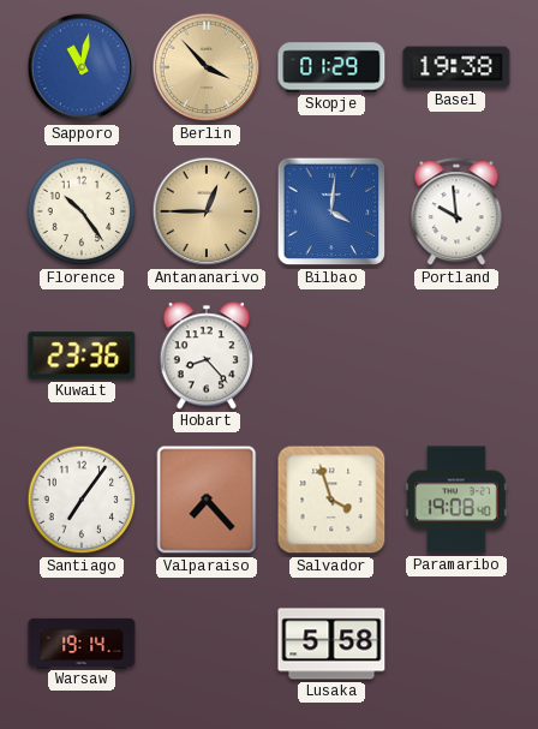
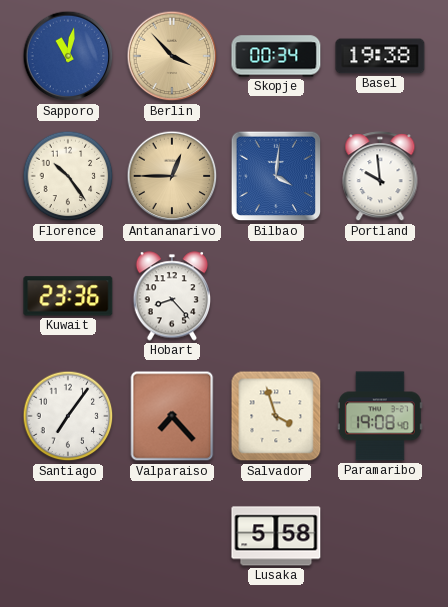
Skopje: 01:29 -> 00:34 (276, 56)
Warsaw: 19:14 -> none (82, 643)
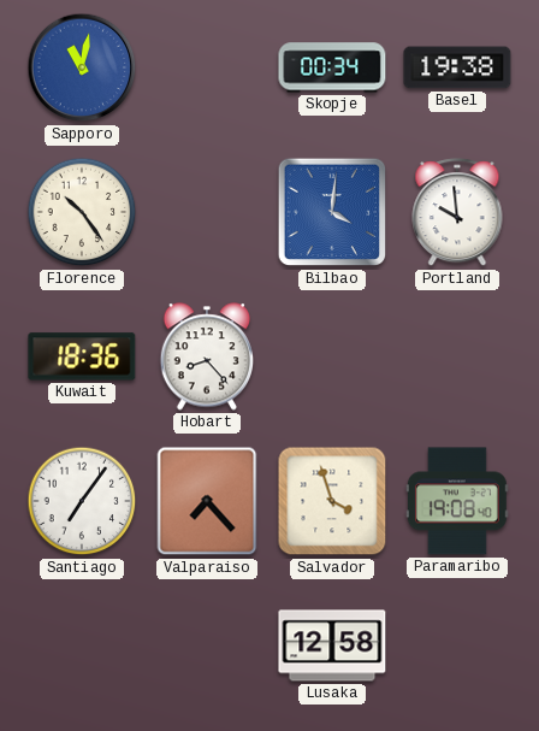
Berlin: 3:53 -> none (172, 56)
Antananarivo: 12:45 -> none (172, 176)
Kuwait: 23:36 -> 18:36 (82, 356)
Lusaka: 5:58 -> 12:58 (332, 645)
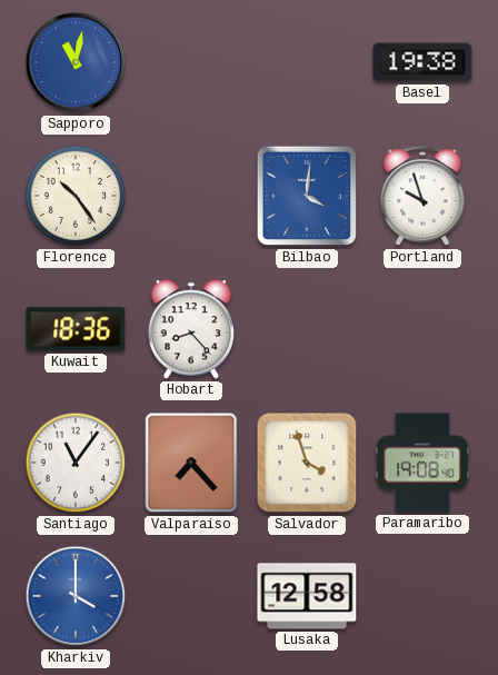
Skopje: 00:34 -> none (332, 67)
Portland: 9:59 -> 9:57 (422, 197)
Santiago: 7:06 -> 11:06 (76, 463)
Kharkiv: none -> 4:00 (76, 596)
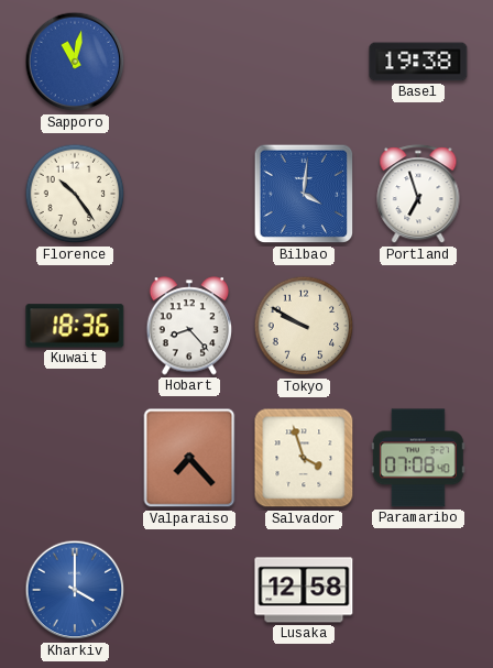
Portland: 9:57 -> 6:57 (418, 195)
Tokyo: none -> 9:50 (304, 326)
Santiago: 11:06 -> none (76, 463)
Paramaribo: 19:08 -> 07:08 (418, 458)
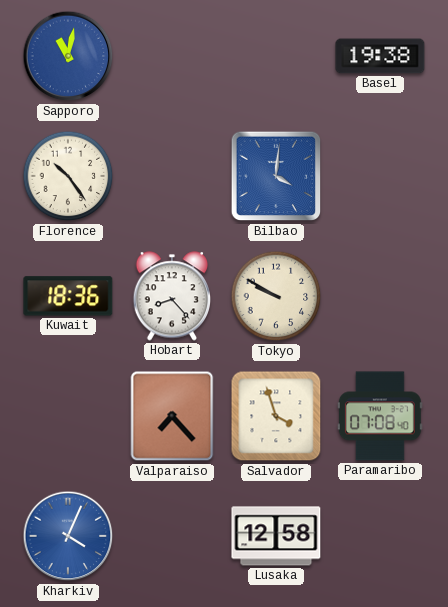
Portland: 6:57 -> none (418, 195)
Kharkiv: 4:00 -> 4:04 (68, 536)
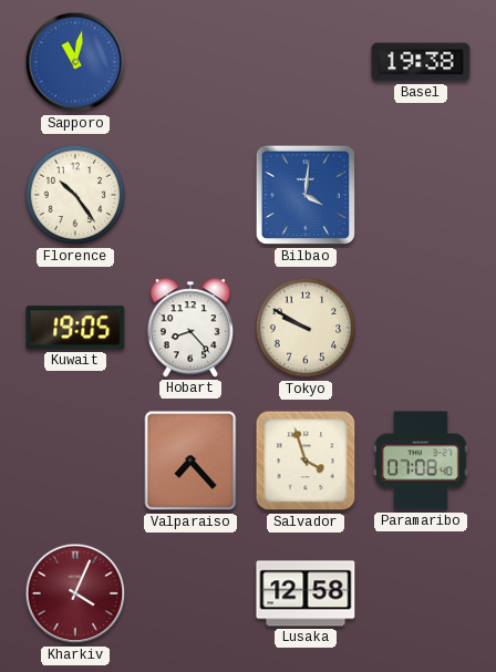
Kuwait: 18:36 -> 19:05 (75, 328)
Kharkiv dial: blue -> burgundy (75, 593)
